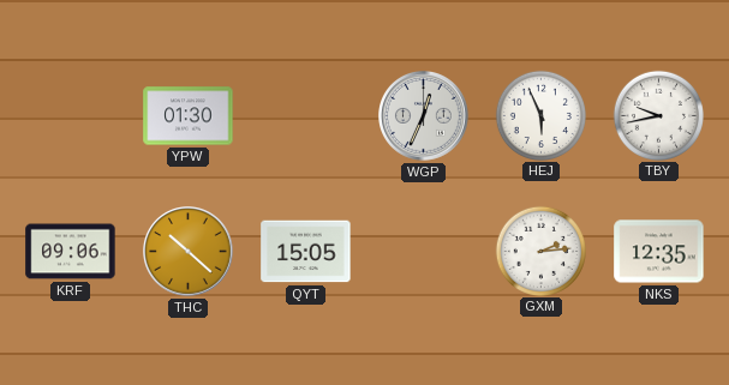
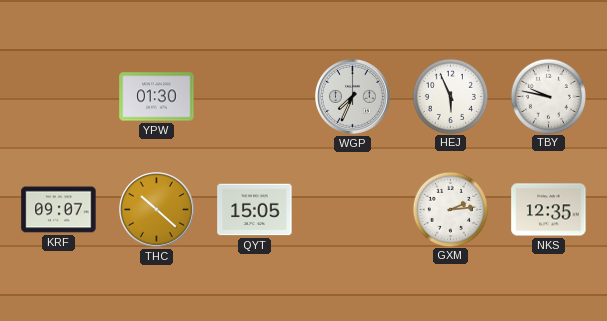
WGP: 12:34 -> 7:34 (353, 97)
TBY: 9:43 -> 9:47 (548, 96)
KRF: 09:06 -> 09:07 (59, 210)
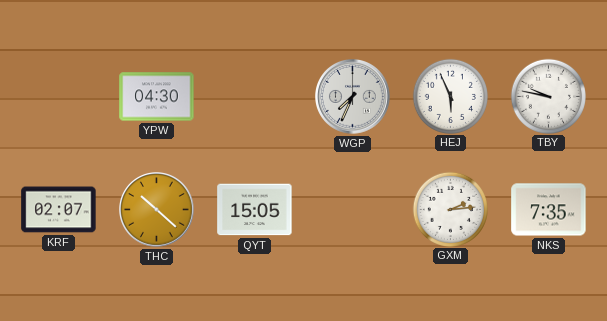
YPW: 01:30 -> 04:30 (157, 97)
KRF: 09:07 -> 02:07 (59, 210)
NKS: 12:35 -> 7:35 (549, 210)
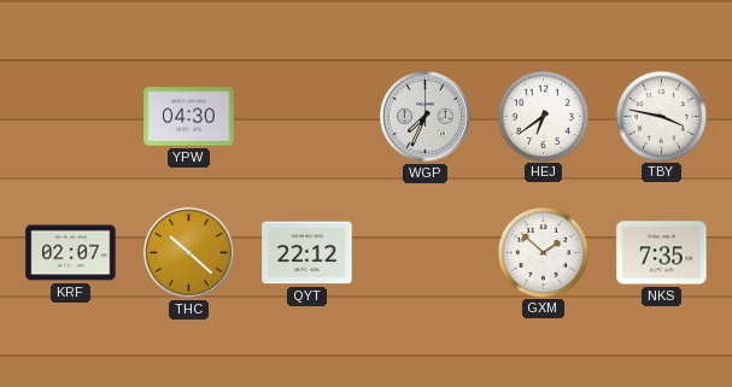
HEJ: 5:56 -> 6:39 (543, 116)
TBY: 9:47 -> 3:47 (661, 116)
QYT: 15:05 -> 22:12 (308, 253)
GXM: 2:14 -> 1:52 (543, 252)
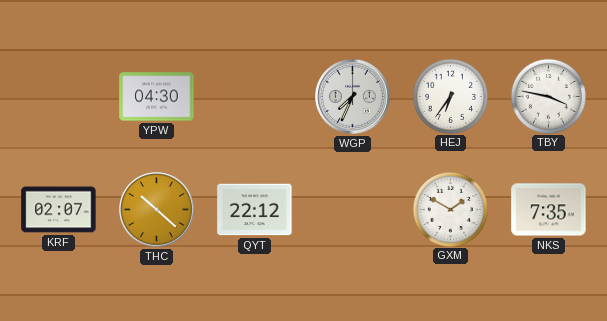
HEJ: 6:39 -> 6:36 (450, 96)
GXM: 1:52 -> 1:50 (450, 209)
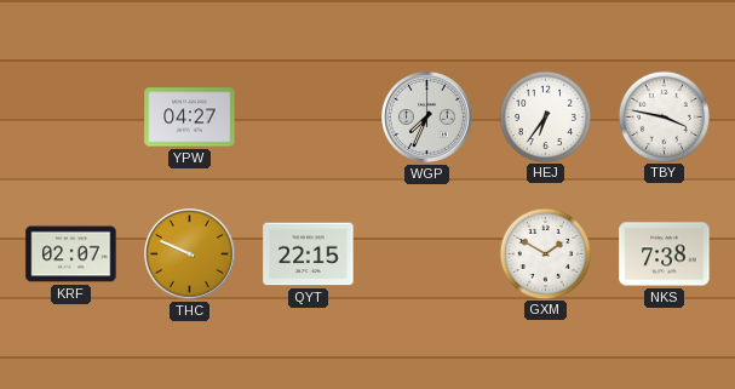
YPW: 04:30 -> 04:27 (190, 118)
THC: 10:22 -> 9:49 (190, 254)
QYT: 22:12 -> 22:15 (309, 254)
NKS: 7:35 -> 7:38 (665, 254)
